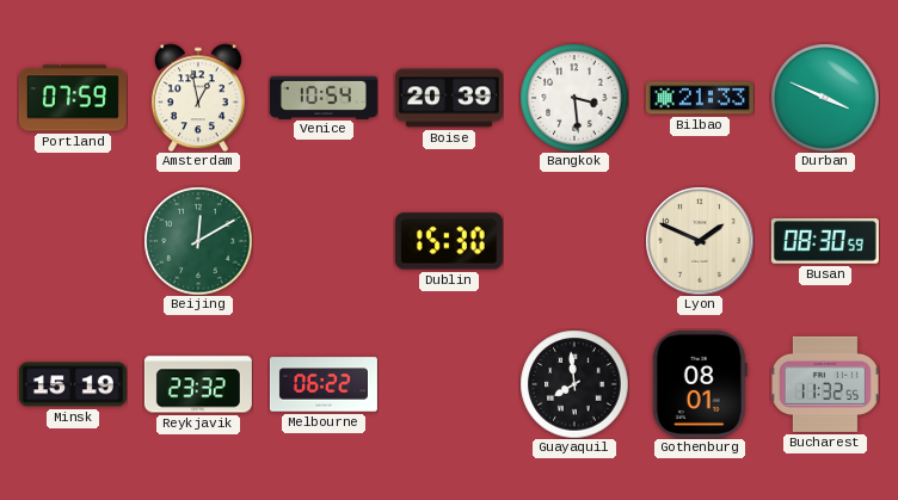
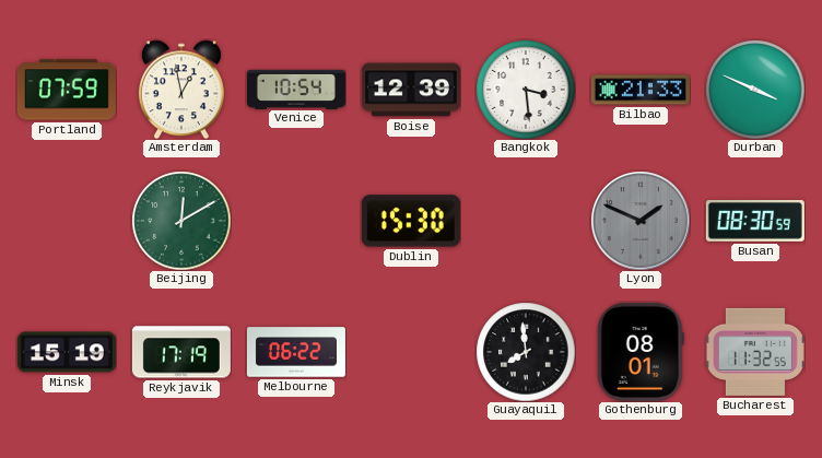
Boise: 20:39 -> 12:39 (411, 90)
Lyon dial: cream -> grey (641, 221)
Reykjavik: 23:32 -> 17:19 (181, 352)
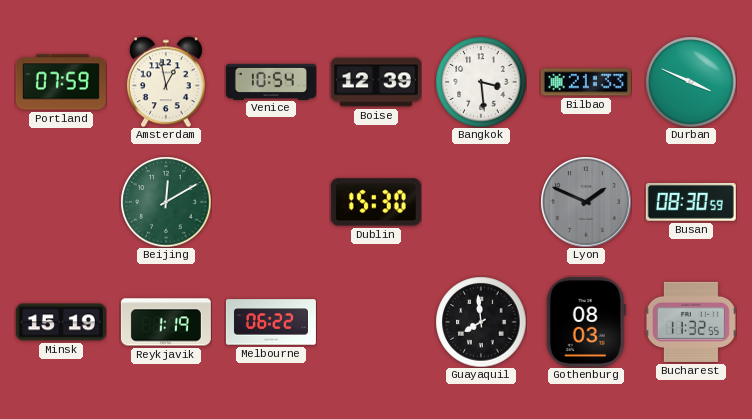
Reykjavik: 17:19 -> 1:19 (166, 322)
Gothenburg: 08:01 -> 08:03 (586, 322)
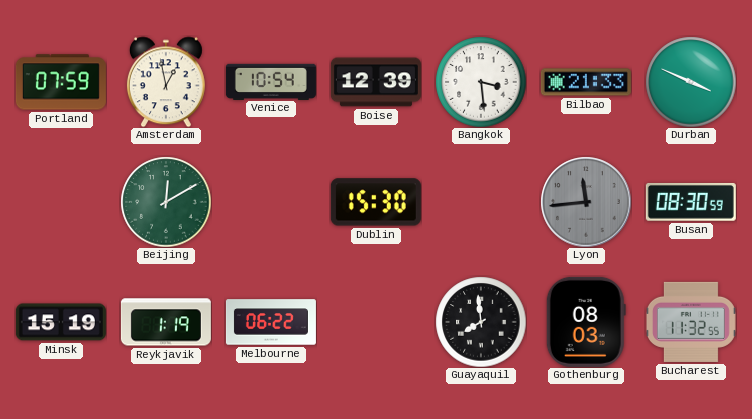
Lyon: 1:49 -> 11:44 (586, 202)
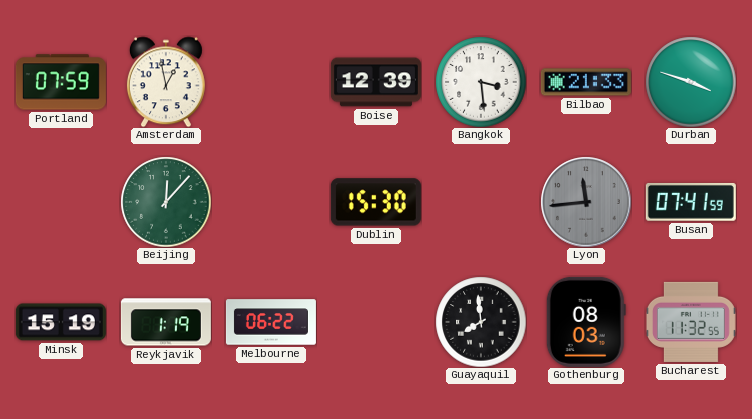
Venice: 10:54 -> none (271, 81)
Durban: 3:49 -> 3:48 (691, 82)
Beijing: 12:10 -> 12:07 (166, 202)
Busan: 08:30 -> 07:41 (691, 202)
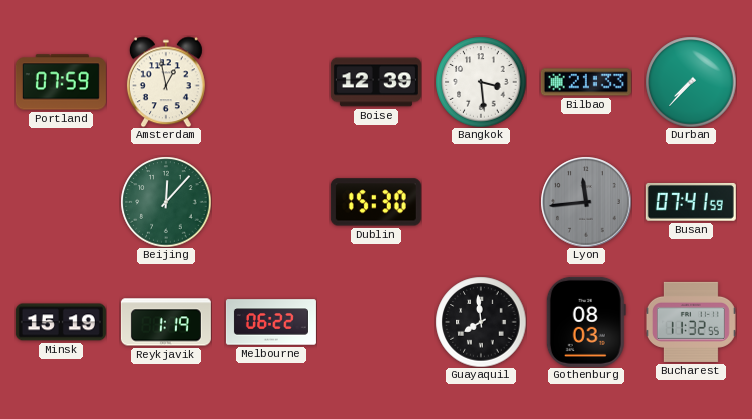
Durban: 3:48 -> 7:37 (691, 82)
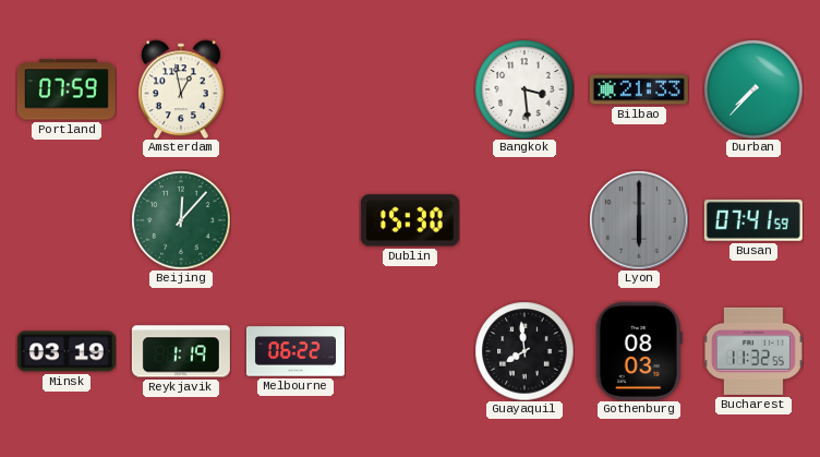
Boise: 12:39 -> none (376, 82)
Lyon: 11:44 -> 6:00 (639, 220)
Minsk: 15:19 -> 03:19 (67, 351)
